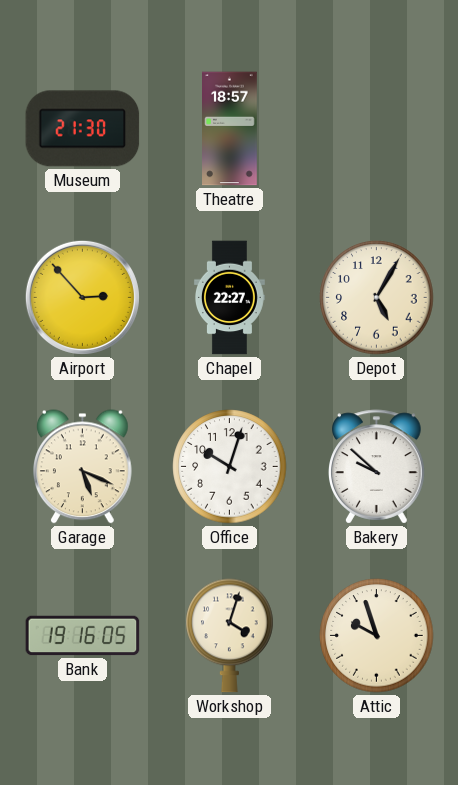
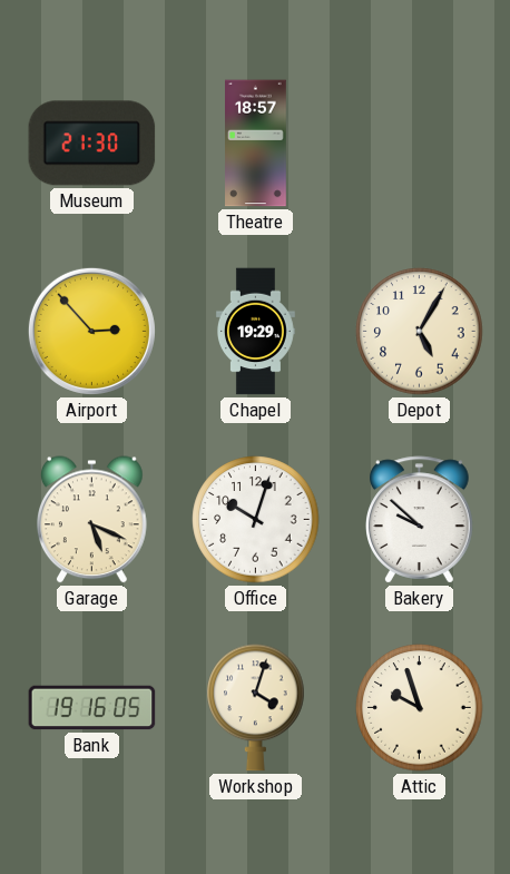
Chapel: 22:27 -> 19:29 (255, 332)
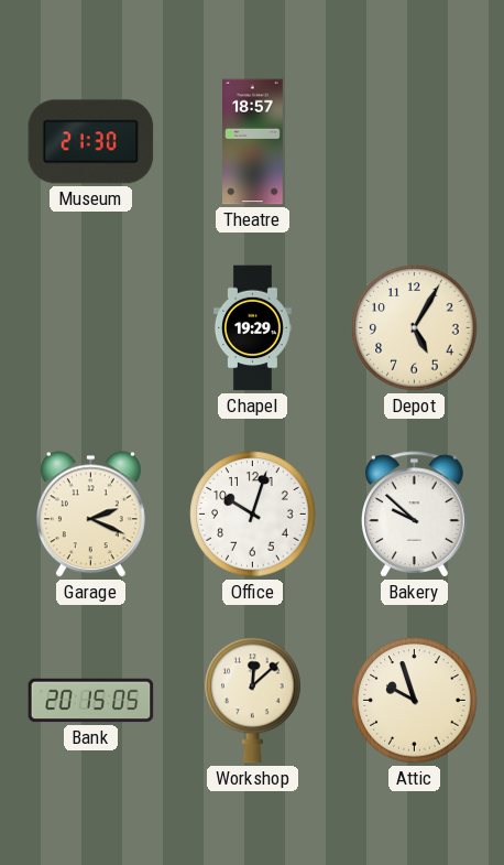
Airport: 2:53 -> none (91, 331)
Garage: 5:19 -> 2:19 (91, 515)
Bank: 19:16 -> 20:15 (91, 701)
Workshop: 4:03 -> 12:08 (253, 701)
